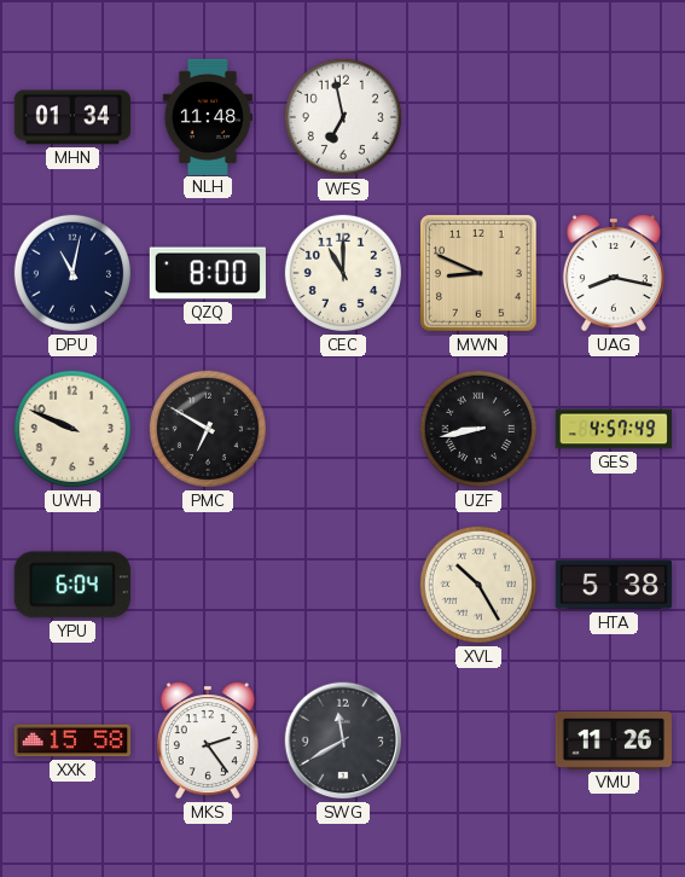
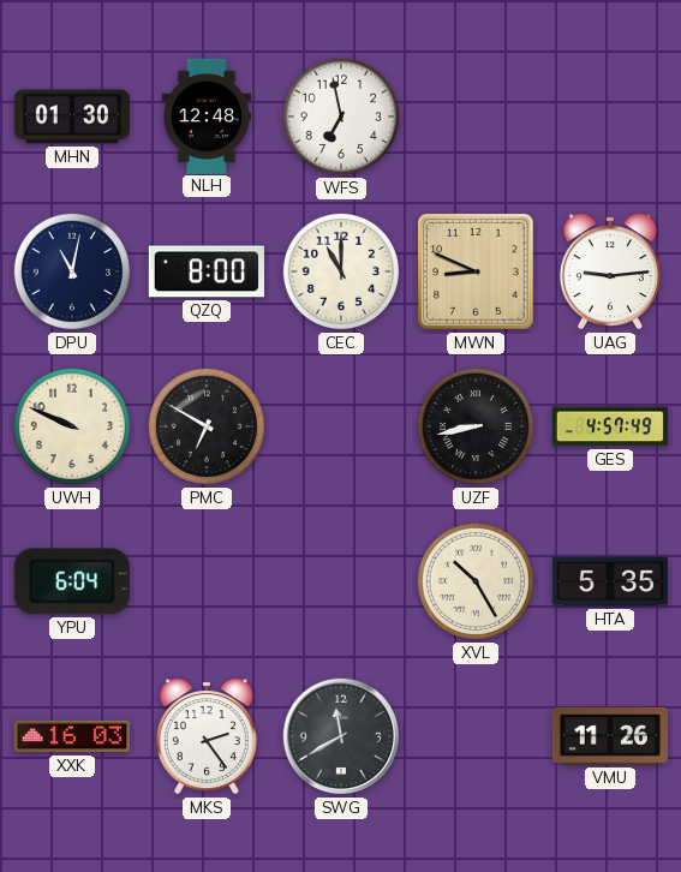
MHN: 01:34 -> 01:30 (72, 117)
NLH: 11:48 -> 12:48 (207, 115)
UAG: 8:17 -> 9:14 (610, 271)
HTA: 5:38 -> 5:35 (610, 581)
XXK: 15:58 -> 16:03 (71, 736)
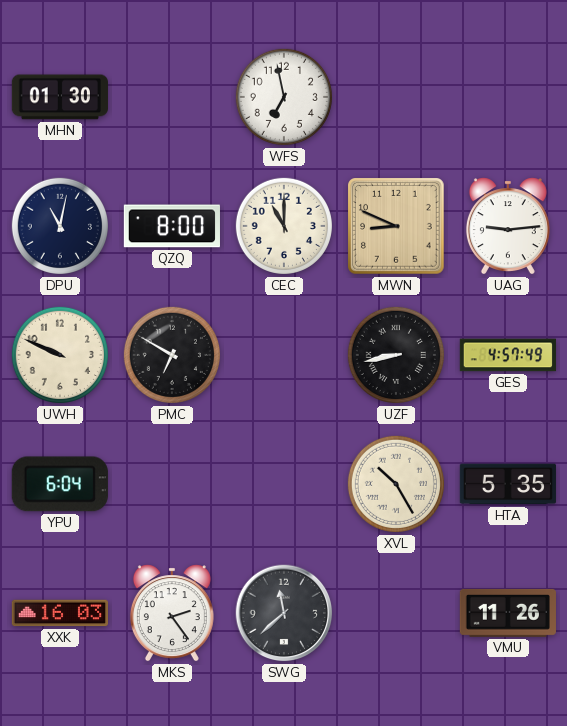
NLH: 12:48 -> none (207, 115)
SWG: 11:40 -> 11:38 (284, 613)
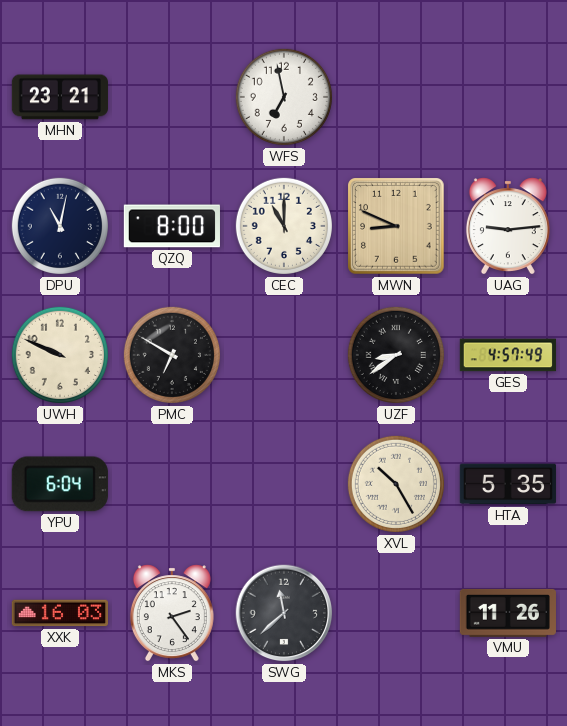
MHN: 01:30 -> 23:21 (60, 97)
UZF: 8:43 -> 8:39 (396, 355)
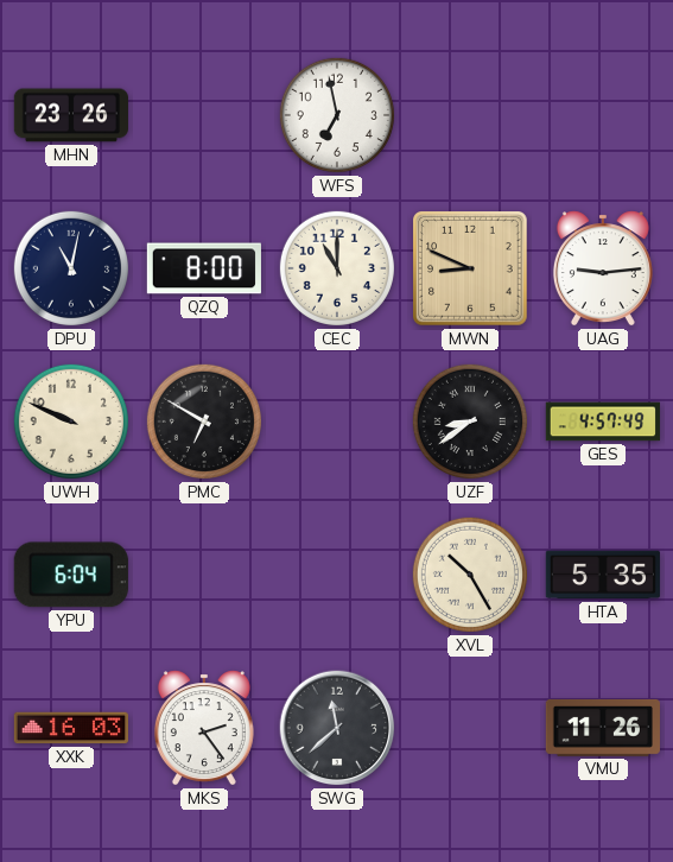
MHN: 23:21 -> 23:26 (71, 115)
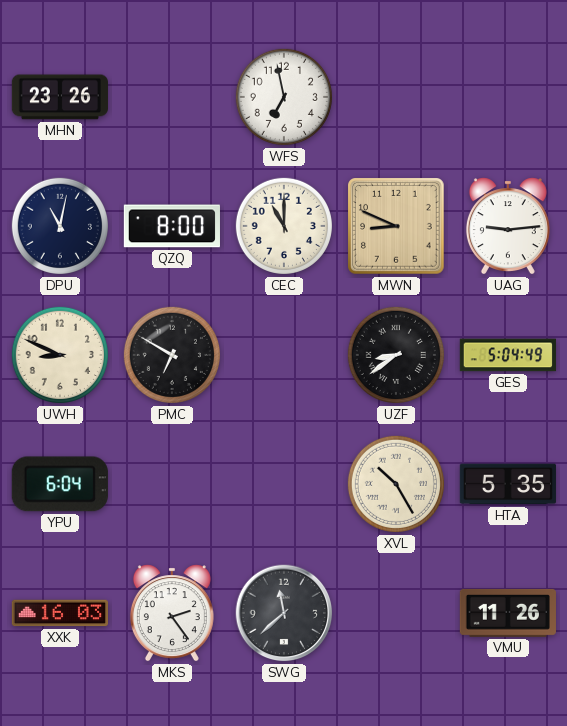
UWH: 9:49 -> 8:49 (60, 355)
GES: 4:57 -> 5:04 (508, 355)
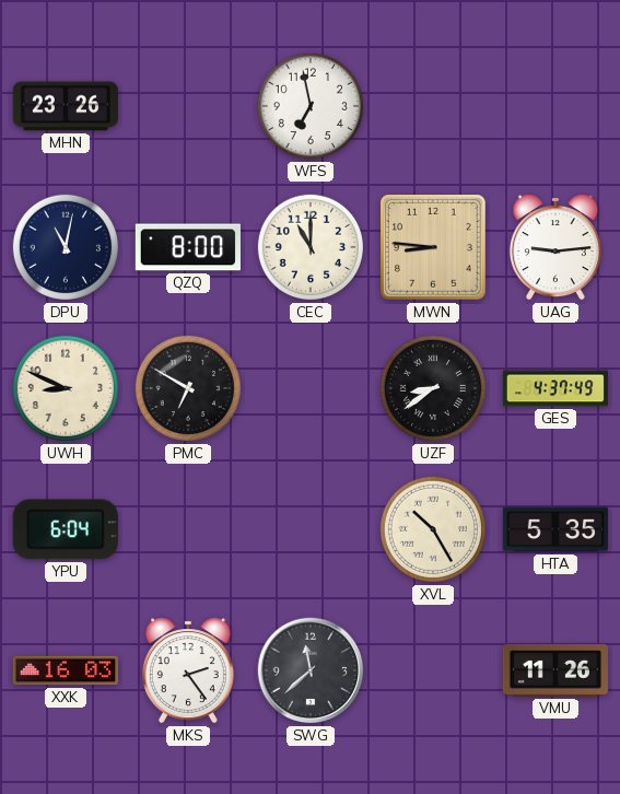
MWN: 8:49 -> 8:46 (434, 248)
GES: 5:04 -> 4:37 (555, 388)
